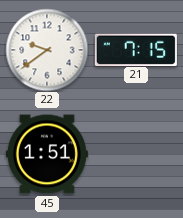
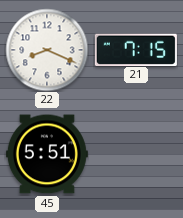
22: 9:39 -> 8:19 (47, 50)
45: 1:51 -> 5:51 (47, 154)
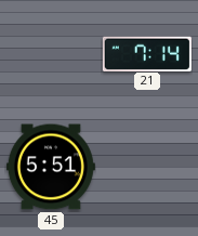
22: 8:19 -> none (47, 50)
21: 7:15 -> 7:14 (147, 53)
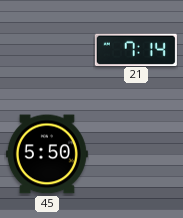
45: 5:51 -> 5:50 (47, 154)
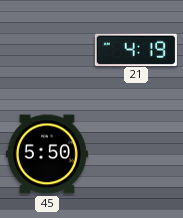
21: 7:14 -> 4:19 (136, 49)
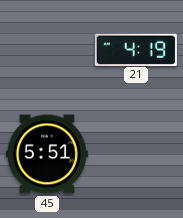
45: 5:50 -> 5:51 (47, 154)
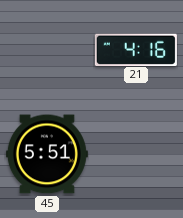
21: 4:19 -> 4:16 (136, 49)
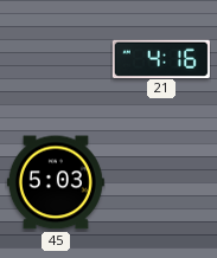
45: 5:51 -> 5:03 (56, 182)
